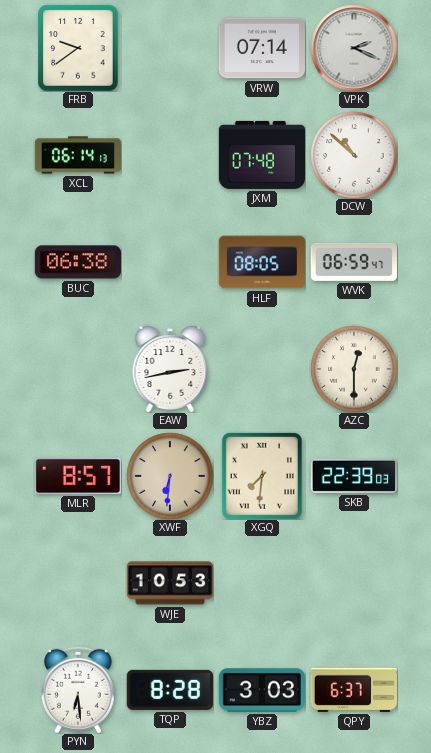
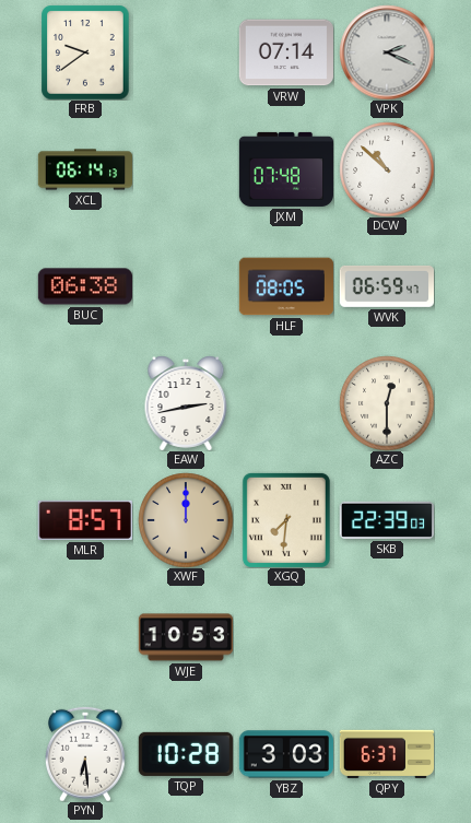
XWF: 6:31 -> 12:00 (186, 520)
TQP: 8:28 -> 10:28 (186, 754)
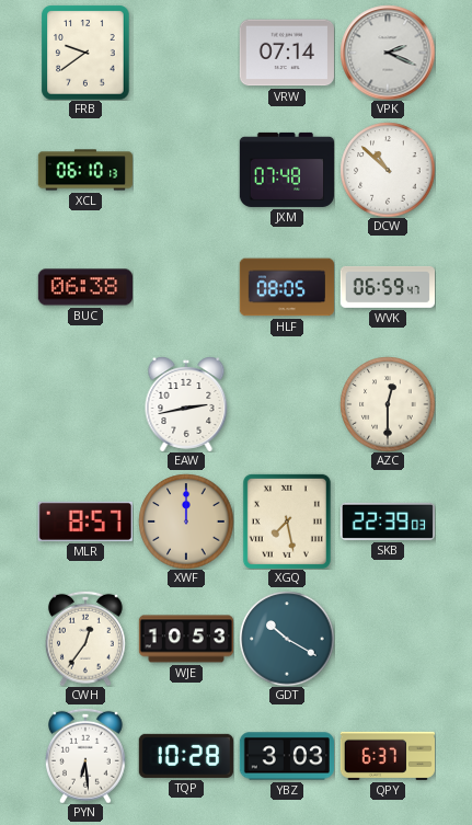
XCL: 06:14 -> 06:10 (84, 170)
XGQ: 7:31 -> 7:28 (287, 522)
CWH: none -> 12:36 (85, 639)
GDT: none -> 10:20 (287, 639)
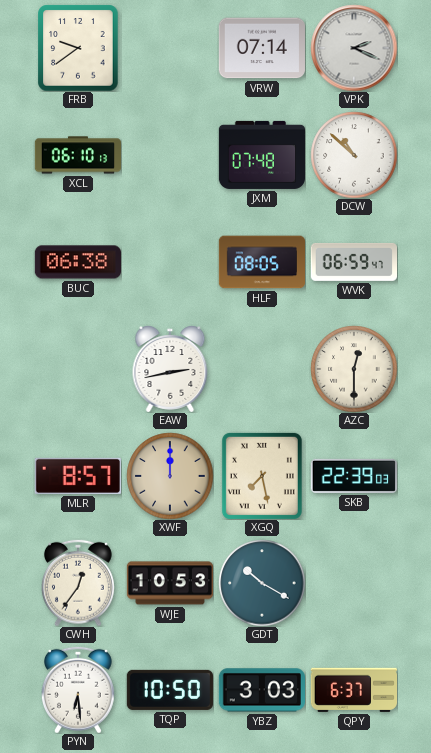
TQP: 10:28 -> 10:50 (170, 690)
